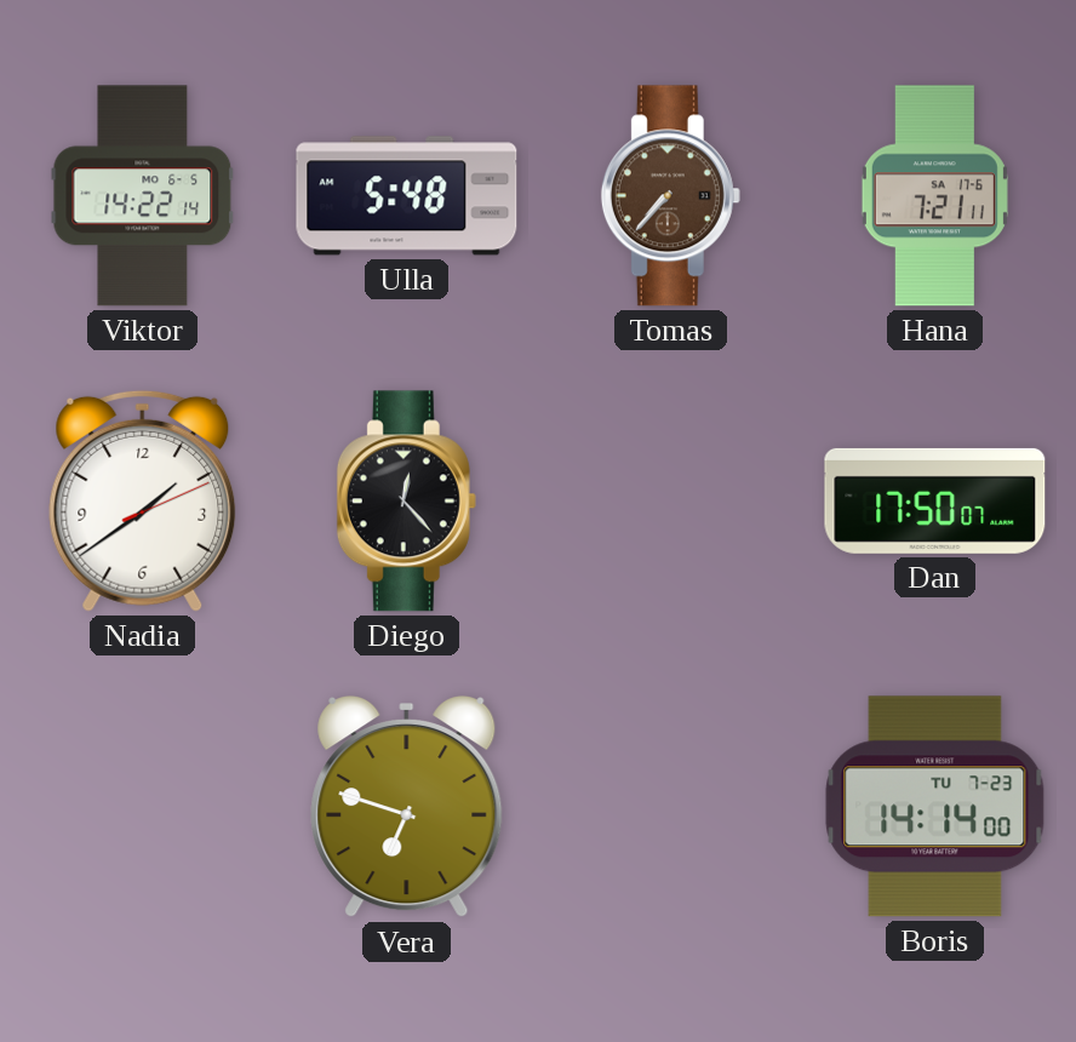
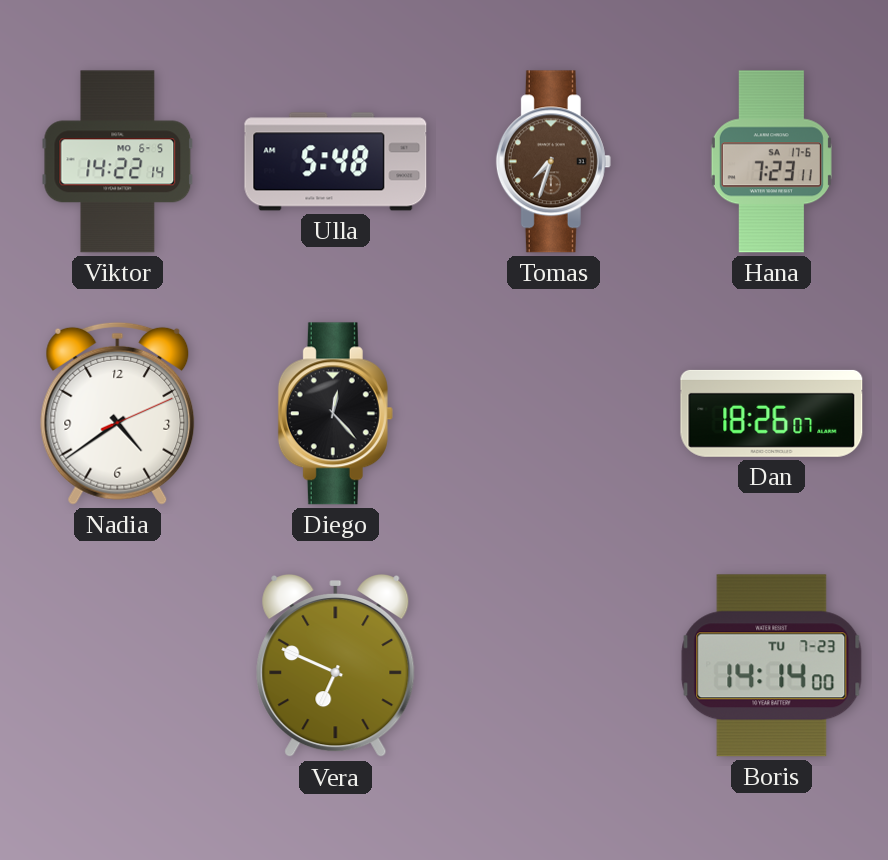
Tomas: 7:37 -> 7:33 (553, 162)
Hana: 7:21 -> 7:23 (771, 162)
Nadia: 1:39 -> 4:39 (118, 413)
Dan: 17:50 -> 18:26 (772, 413)
Vera: 6:48 -> 6:49 (336, 667)
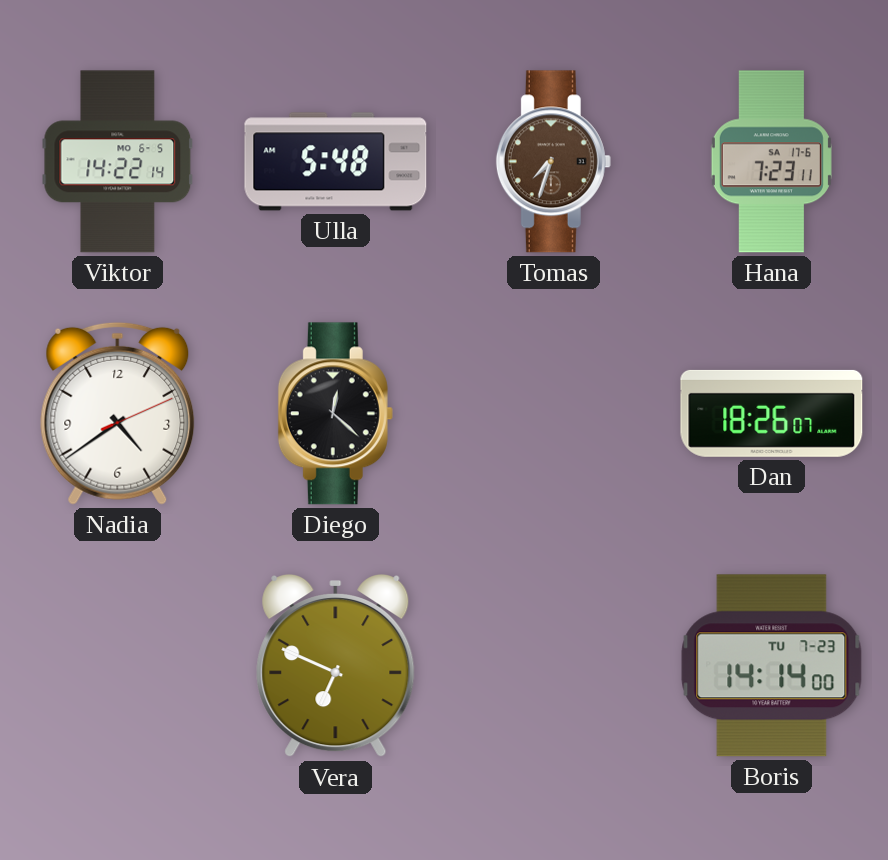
Diego: 12:23 -> 12:22 (335, 414)
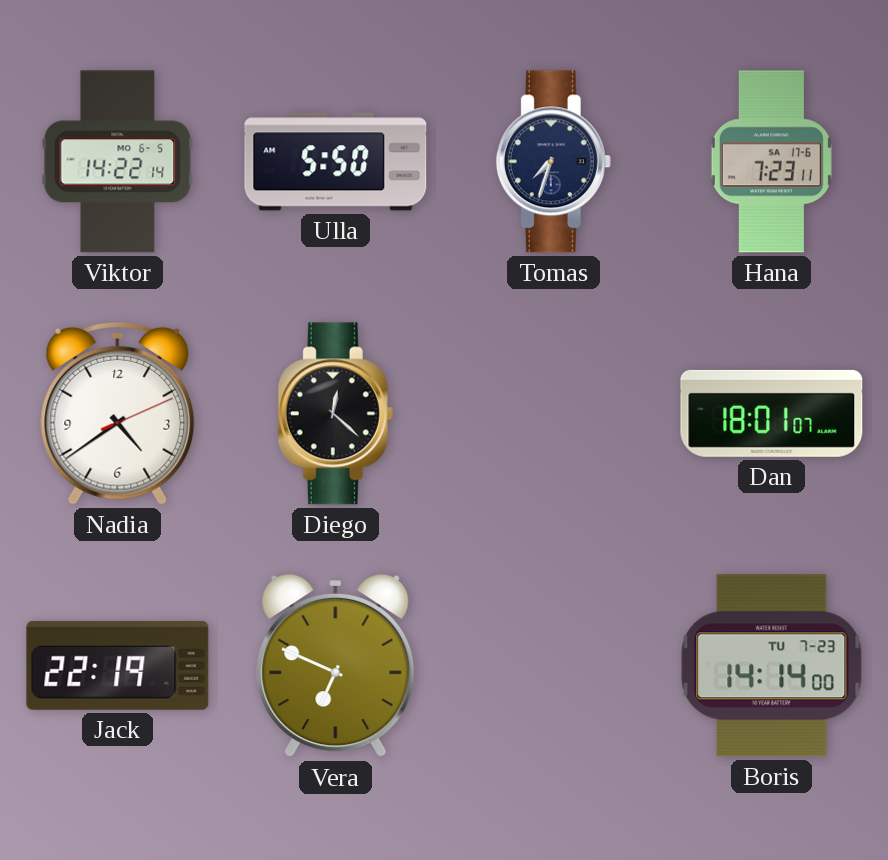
Ulla: 5:48 -> 5:50 (336, 162)
Tomas dial: brown -> navy (553, 162)
Dan: 18:26 -> 18:01 (772, 413)
Jack: none -> 22:19 (118, 665)
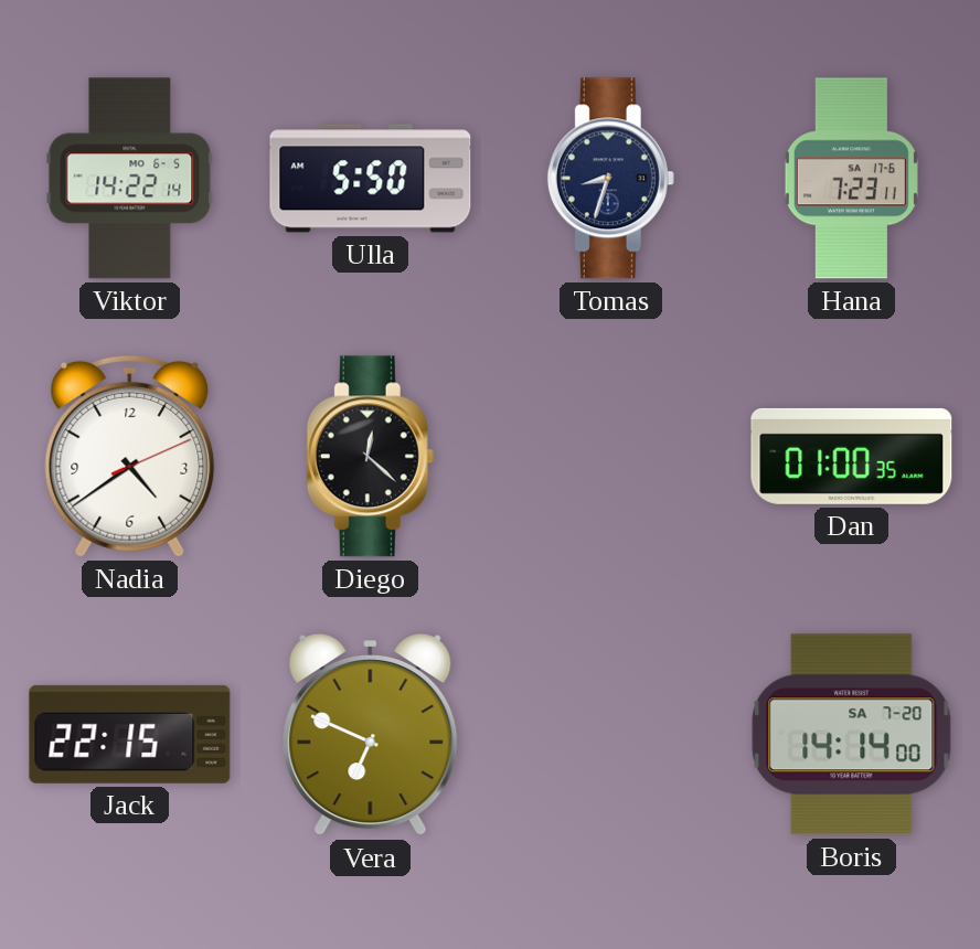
Tomas: 7:33 -> 8:33 (610, 179)
Dan: 18:01 -> 01:00 (852, 456)
Jack: 22:19 -> 22:15 (130, 734)
Boris date: TU 7-23 -> SA 7-20 (852, 735)
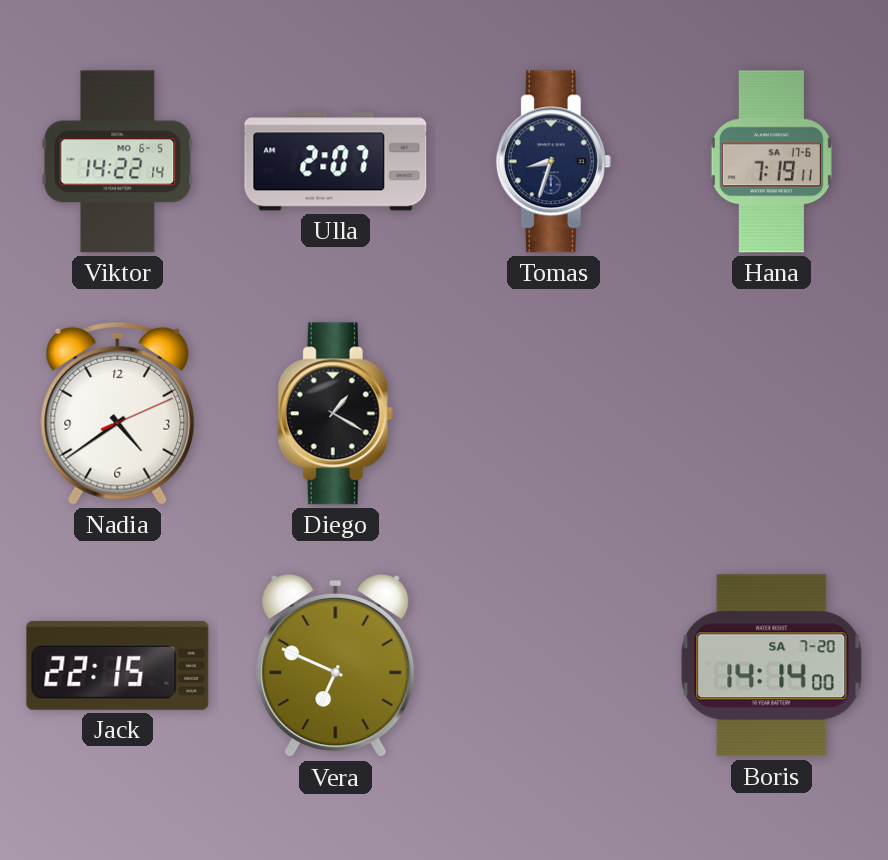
Ulla: 5:50 -> 2:07 (336, 162)
Hana: 7:23 -> 7:19 (771, 162)
Diego: 12:22 -> 1:20 (335, 414)
Dan: 01:00 -> none (852, 456)
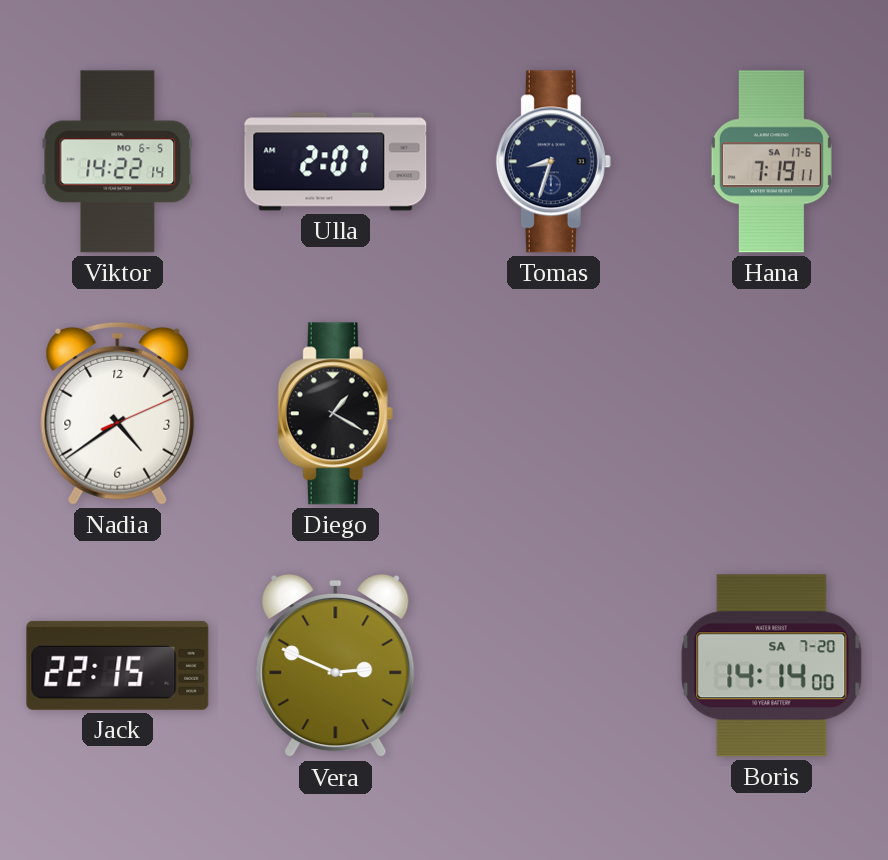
Vera: 6:49 -> 2:49 (336, 667)
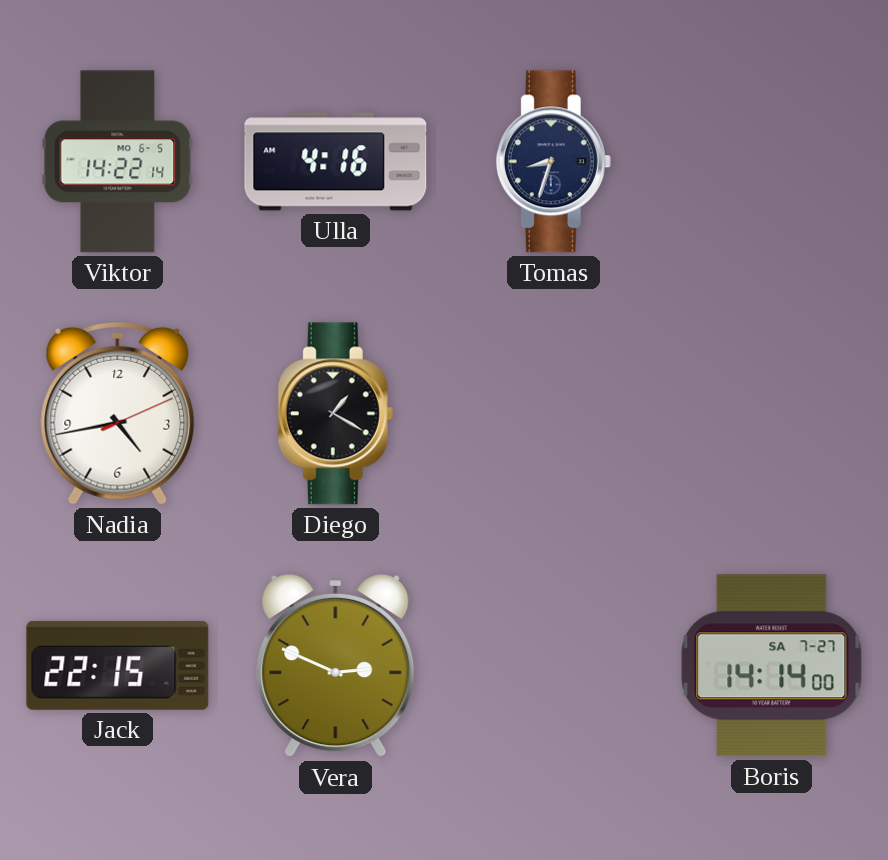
Ulla: 2:07 -> 4:16 (336, 162)
Hana: 7:19 -> none (771, 162)
Nadia: 4:39 -> 4:43 (118, 413)
Boris date: SA 7-20 -> SA 7-27 (772, 666)
